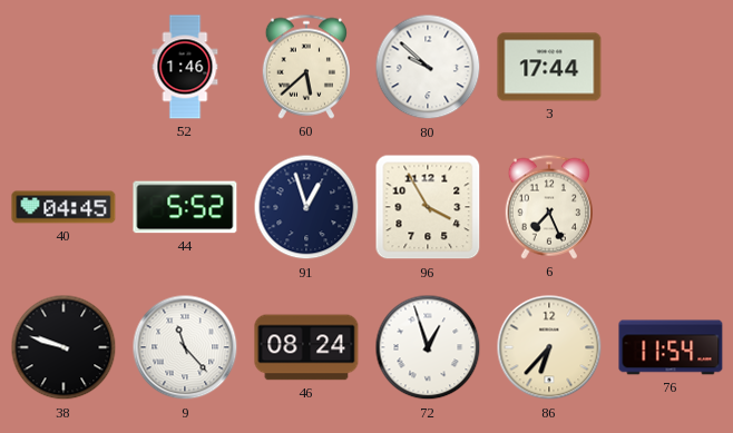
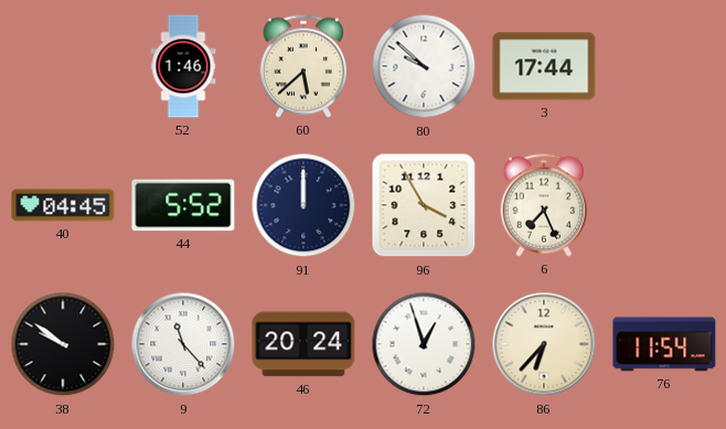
91: 12:57 -> 12:00 (303, 205)
38: 9:48 -> 9:51 (63, 344)
46: 08:24 -> 20:24 (303, 344)
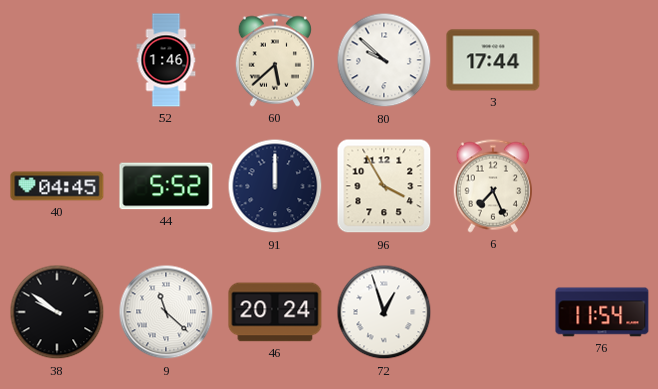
9: 11:23 -> 11:22 (166, 312)
86: 6:37 -> none (544, 344)
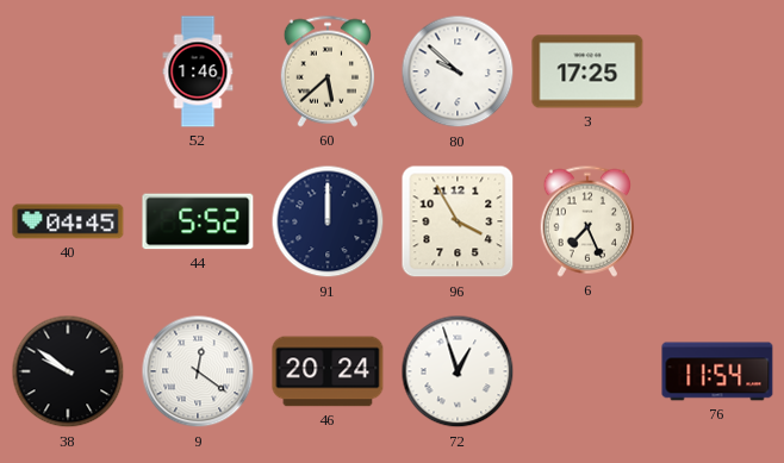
3: 17:44 -> 17:25 (587, 71)
9: 11:22 -> 12:21 (198, 371)
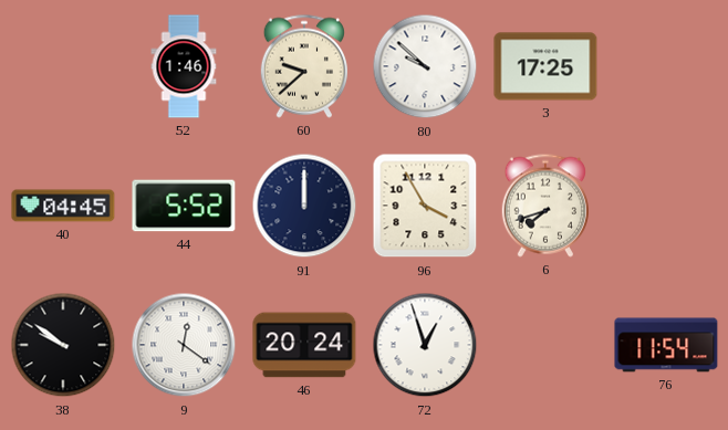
60: 5:38 -> 9:38 (303, 66)
6: 7:26 -> 7:42 (544, 206)
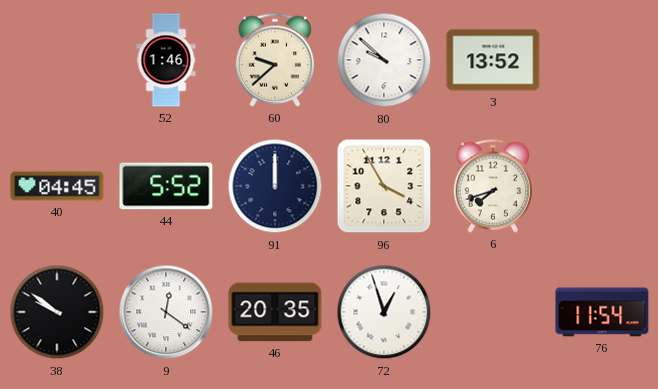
3: 17:25 -> 13:52 (493, 60)
46: 20:24 -> 20:35 (275, 312)
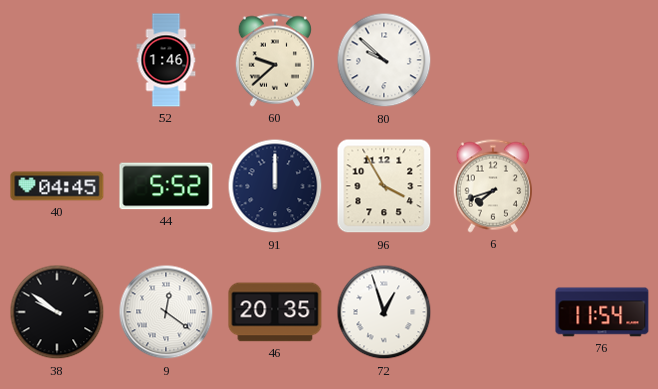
3: 13:52 -> none (493, 60)
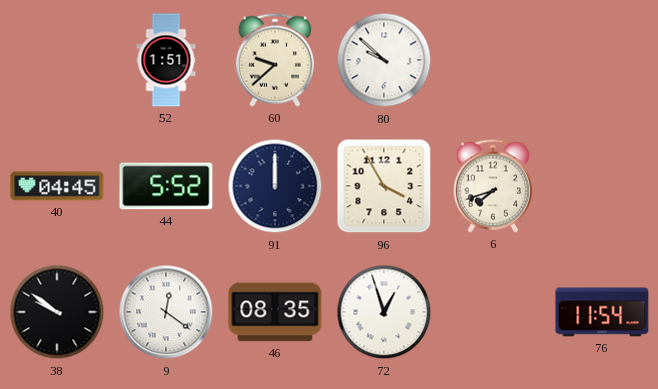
52: 1:46 -> 1:51 (166, 60)
46: 20:35 -> 08:35 (275, 312)
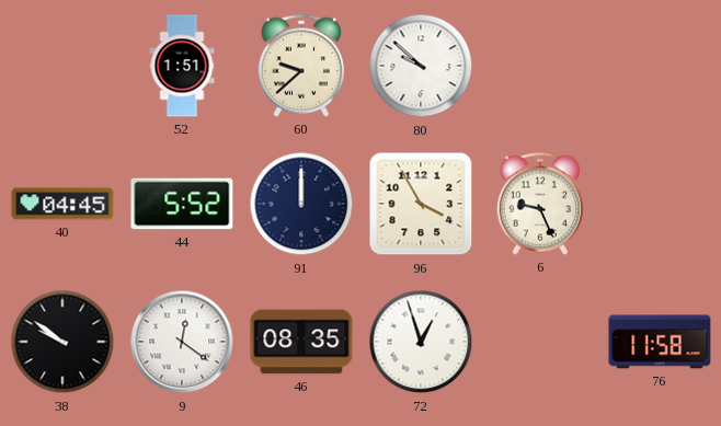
6: 7:42 -> 9:26 (539, 204)
76: 11:54 -> 11:58 (660, 342)
